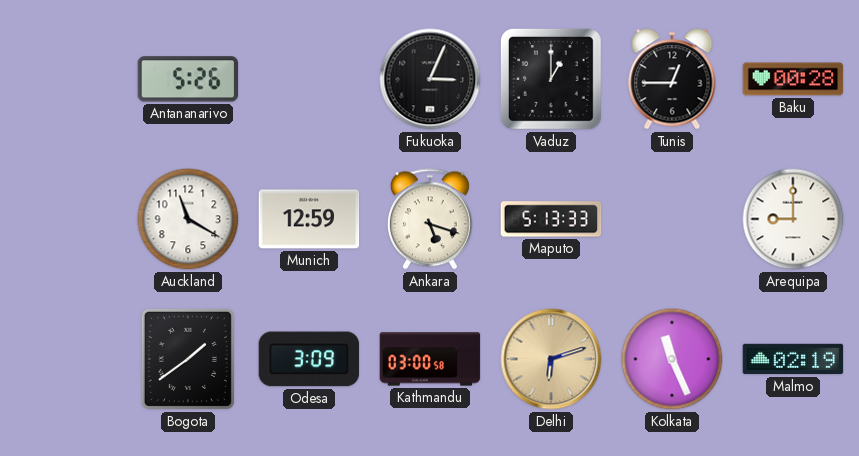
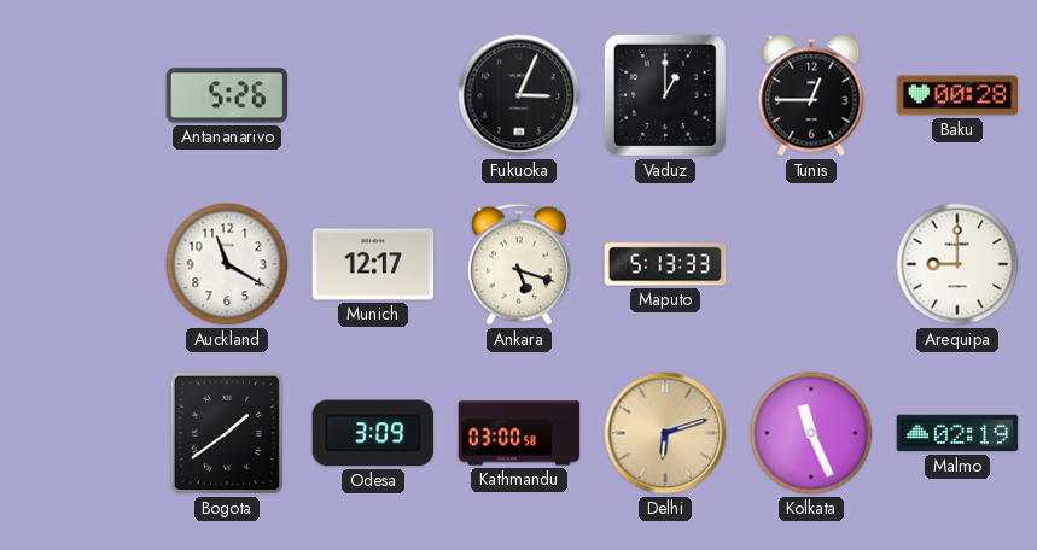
Munich: 12:59 -> 12:17 (373, 264)
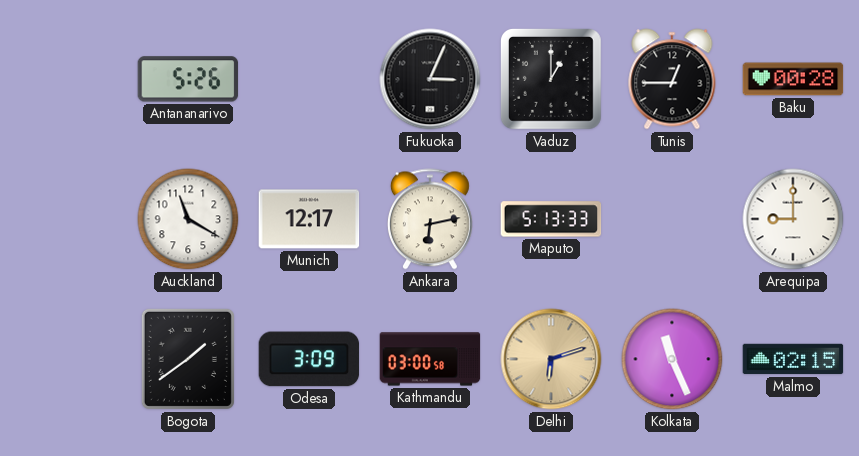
Ankara: 5:18 -> 6:13 (430, 219)
Malmo: 02:19 -> 02:15 (793, 359)
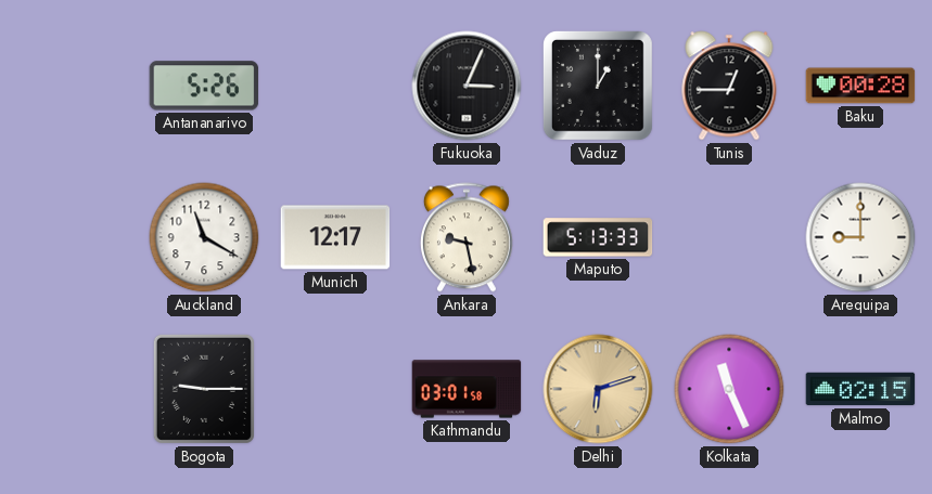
Ankara: 6:13 -> 9:28 (467, 237)
Bogota: 1:39 -> 9:15 (204, 389)
Odesa: 3:09 -> none (309, 359)
Kathmandu: 03:00 -> 03:01 (467, 389)
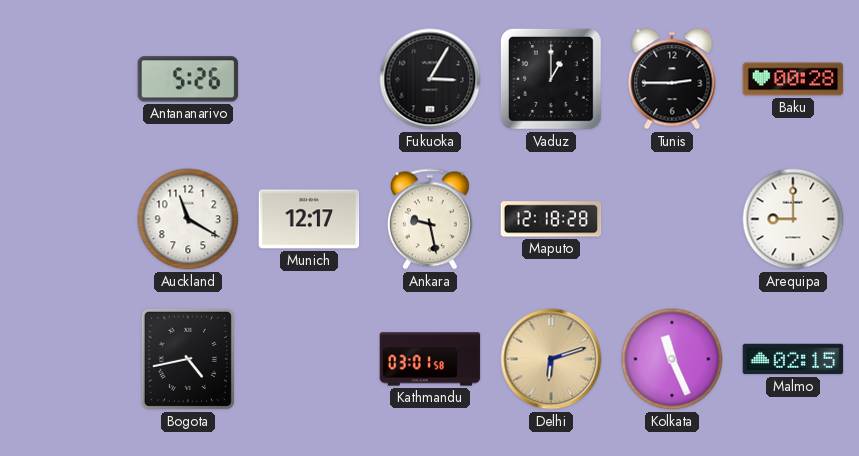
Fukuoka: 3:04 -> 3:05 (430, 79)
Tunis: 12:45 -> 2:45 (672, 79)
Maputo: 5:13 -> 12:18 (551, 219)
Bogota: 9:15 -> 4:43 (188, 359)
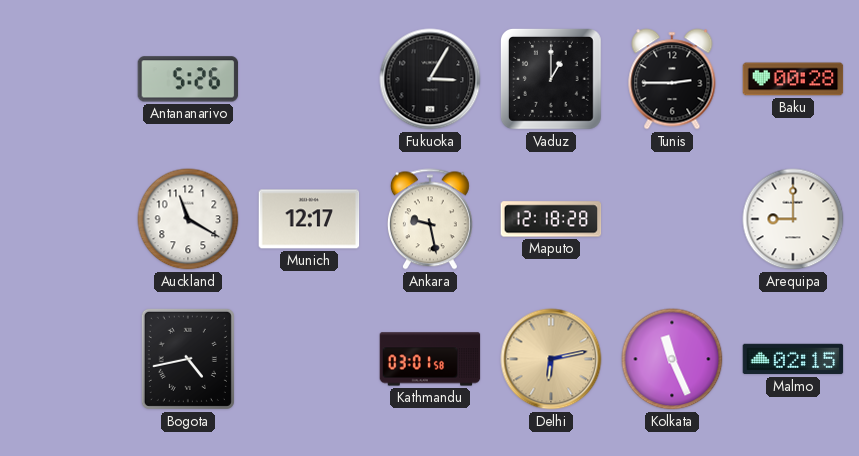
Delhi: 6:12 -> 6:13 (551, 359)
